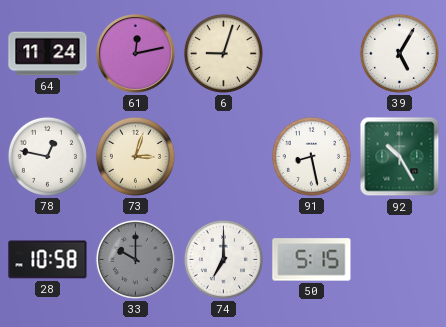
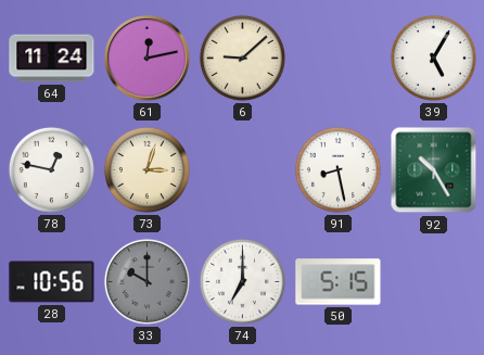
6: 9:03 -> 9:08 (242, 58)
28: 10:58 -> 10:56 (52, 282)
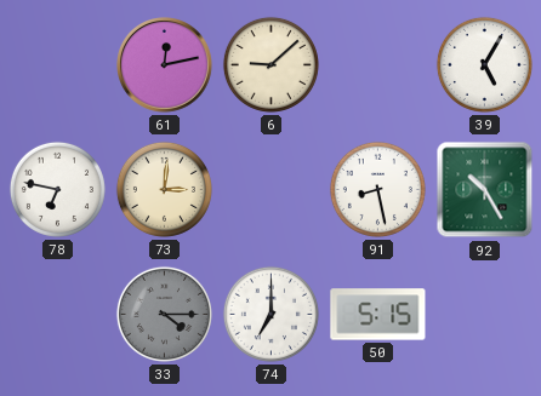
64: 11:24 -> none (52, 59)
78: 12:47 -> 6:47 (57, 189)
73: 3:03 -> 3:01 (164, 189)
28: 10:56 -> none (52, 282)
33: 10:00 -> 4:15 (164, 314)
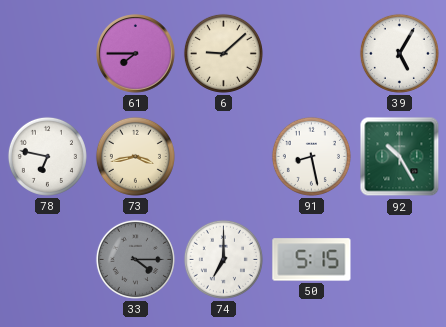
61: 12:13 -> 7:45 (136, 54)
73: 3:01 -> 3:43 (135, 156)
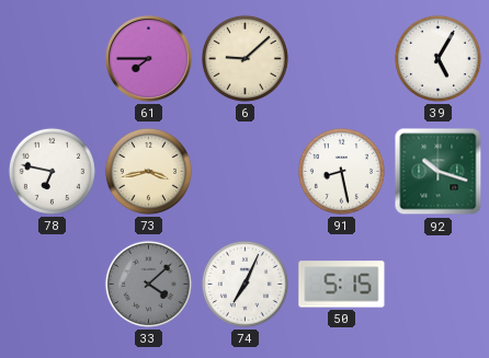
92: 10:25 -> 10:18 (439, 172)
33: 4:15 -> 4:08 (148, 284)
74: 7:00 -> 7:04 (244, 284)
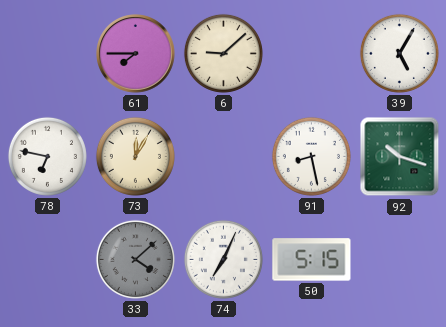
73: 3:43 -> 12:05 (135, 156)
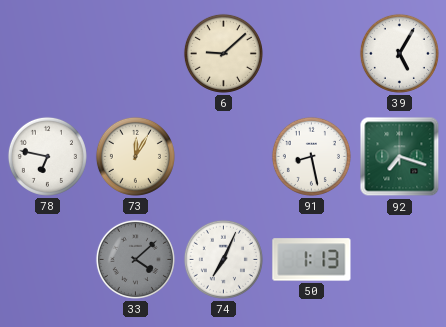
61: 7:45 -> none (136, 54)
92: 10:18 -> 7:18 (400, 157)
50: 5:15 -> 1:13 (312, 260)
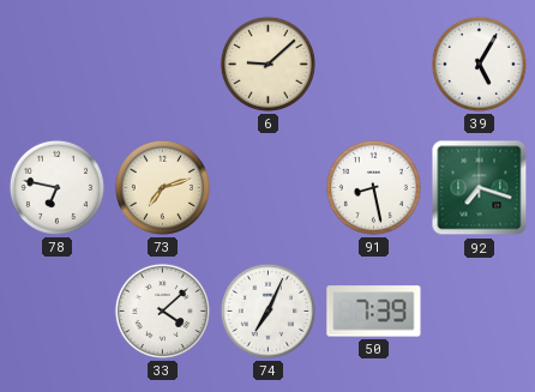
73: 12:05 -> 7:12 (162, 187)
33 dial: grey -> white (162, 310)
50: 1:13 -> 7:39 (374, 312)
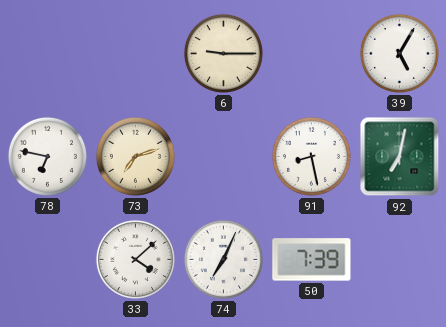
6: 9:08 -> 9:15 (223, 53)
92: 7:18 -> 7:02 (400, 157)
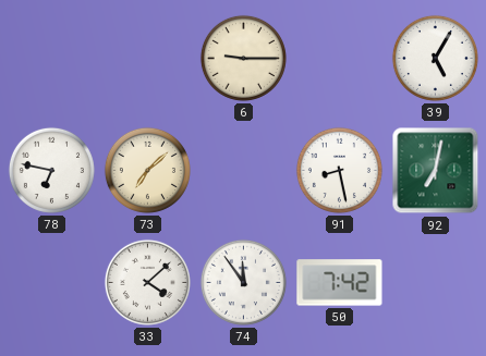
73: 7:12 -> 7:08 (147, 170)
74: 7:04 -> 11:54 (243, 282)
50: 7:39 -> 7:42 (340, 283)
